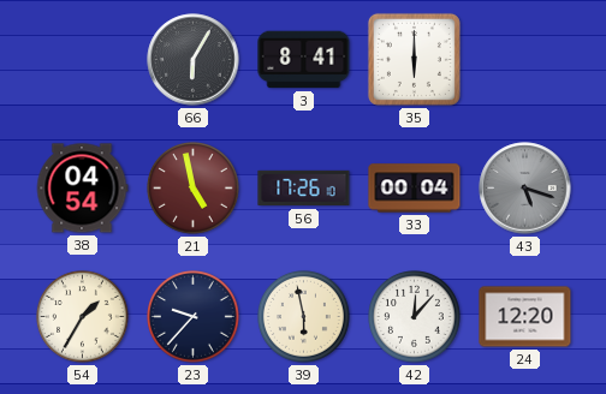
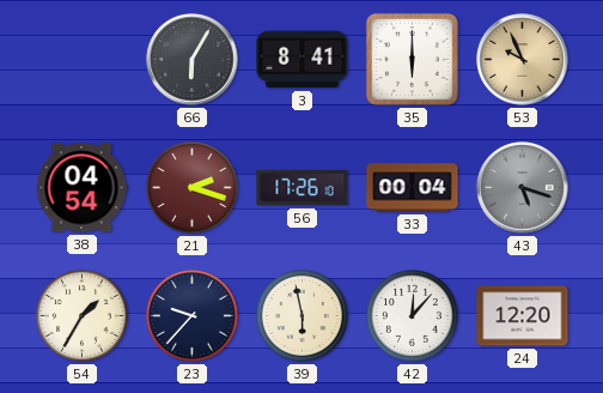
53: none -> 9:56 (523, 60)
21: 4:58 -> 2:18 (193, 188)
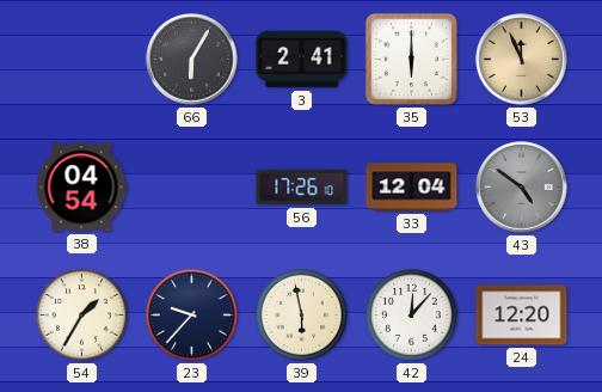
3: 8:41 -> 2:41 (302, 60)
53: 9:56 -> 11:56 (522, 60)
21: 2:18 -> none (193, 188)
33: 00:04 -> 12:04 (412, 188)
43: 5:18 -> 4:51 (522, 188)
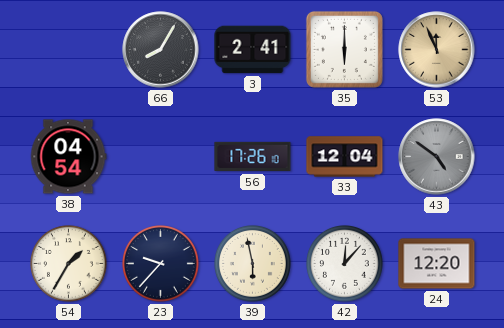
66: 6:05 -> 8:05 (161, 50)
